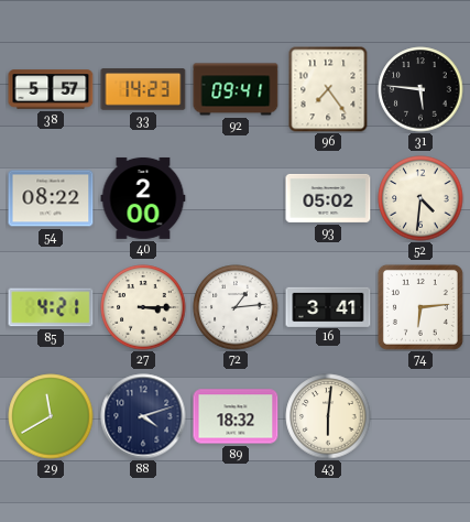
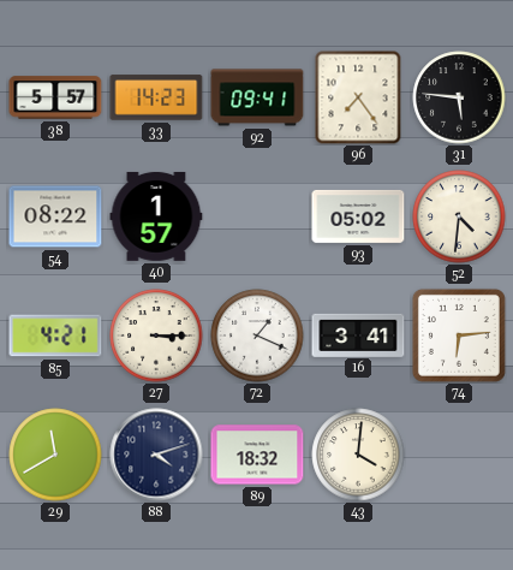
40: 2:00 -> 1:57 (156, 216)
72: 1:14 -> 1:19 (257, 336)
43: 6:01 -> 4:01 (358, 455)
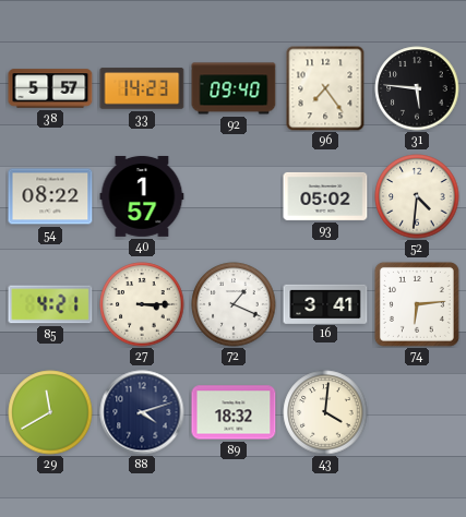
92: 09:41 -> 09:40 (234, 88)
